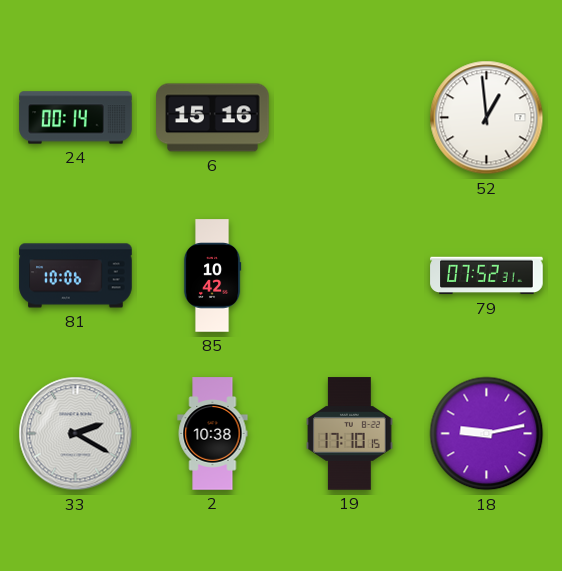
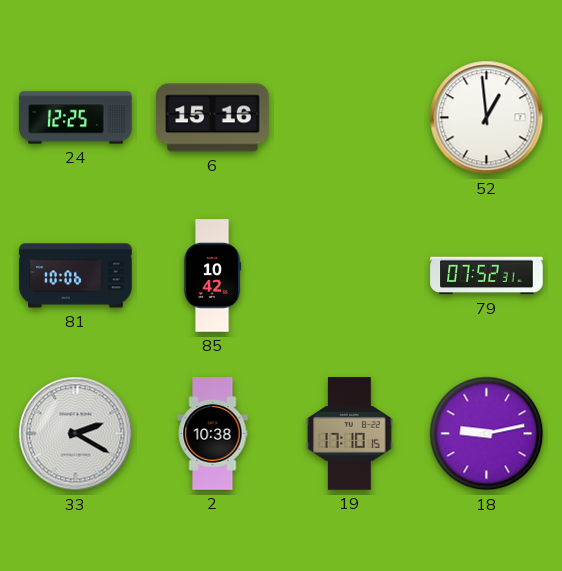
24: 00:14 -> 12:25 (76, 118)
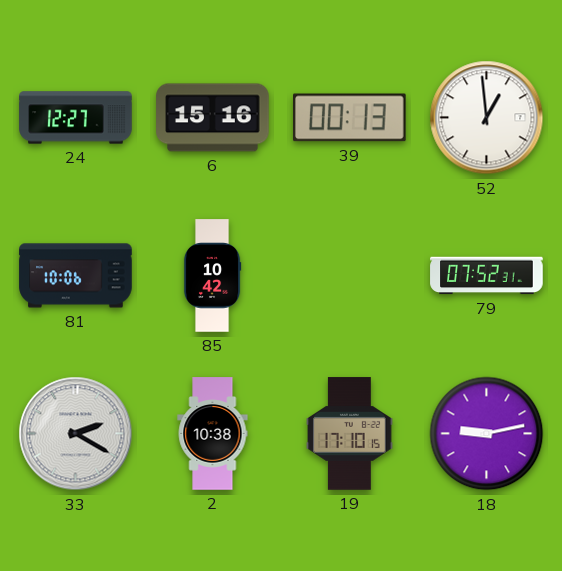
24: 12:25 -> 12:27 (76, 118)
39: none -> 00:13 (350, 118)
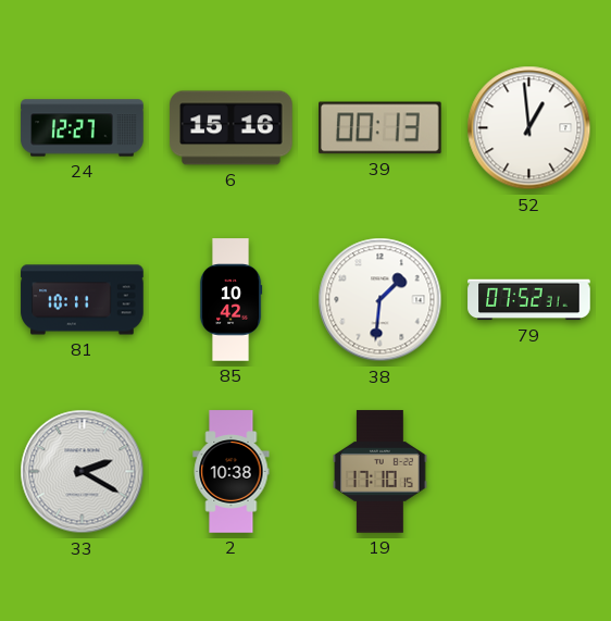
81: 10:06 -> 10:11 (83, 300)
38: none -> 1:31 (381, 300)
18: 9:13 -> none (487, 434)
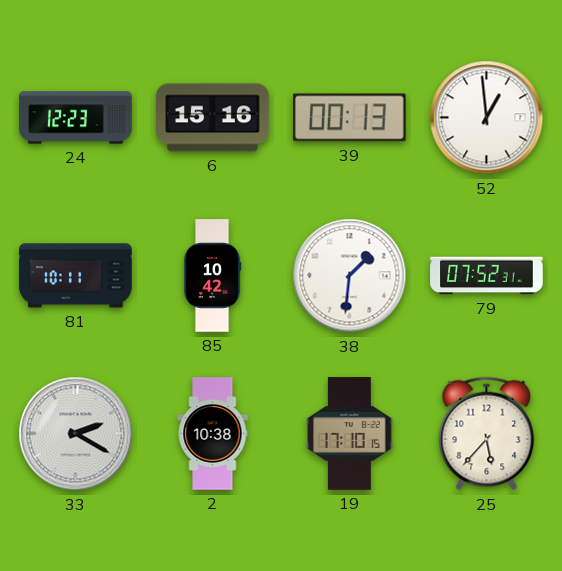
24: 12:27 -> 12:23 (76, 118)
25: none -> 5:37 (487, 434)
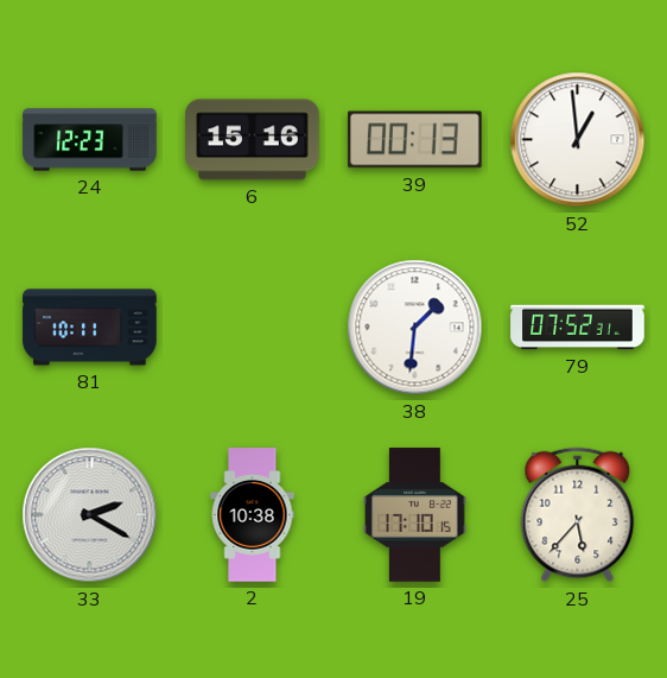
85: 10:42 -> none (212, 276)
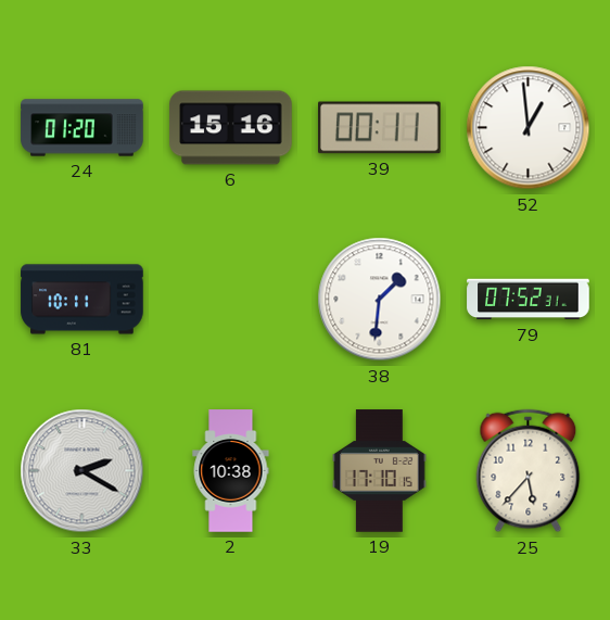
24: 12:23 -> 01:20 (82, 128)
39: 00:13 -> 00:11 (380, 128)
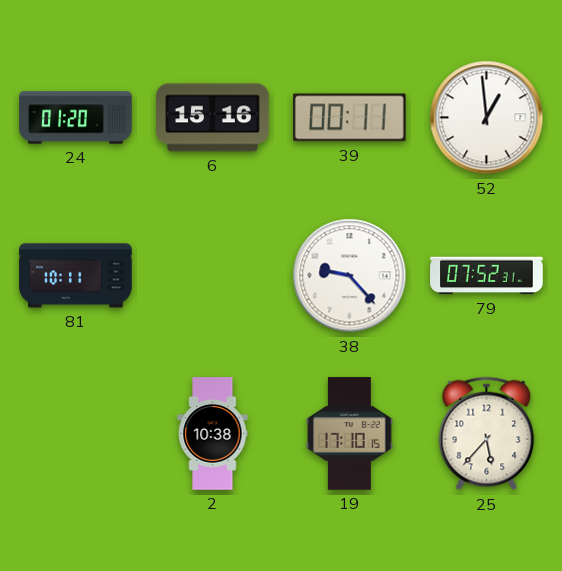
38: 1:31 -> 9:23 (350, 276)
33: 2:20 -> none (82, 471)
